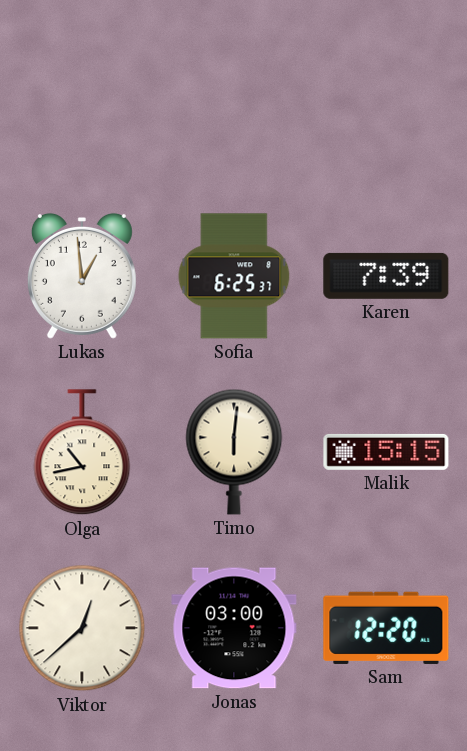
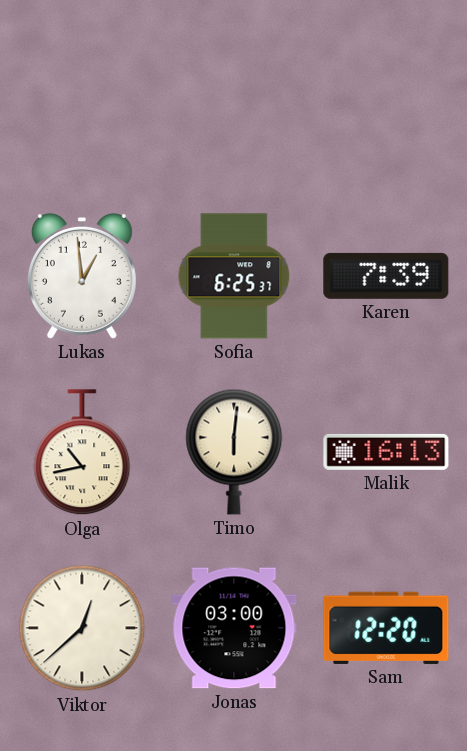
Malik: 15:15 -> 16:13 (386, 452)
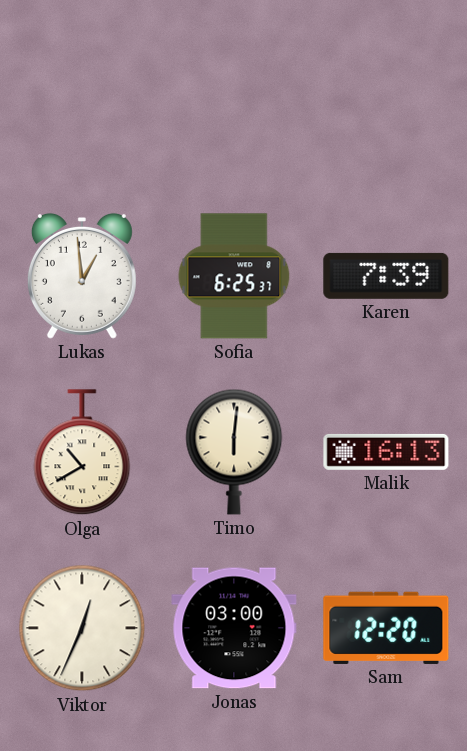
Olga: 10:43 -> 10:40 (82, 453)
Viktor: 12:38 -> 12:34 (82, 628)
